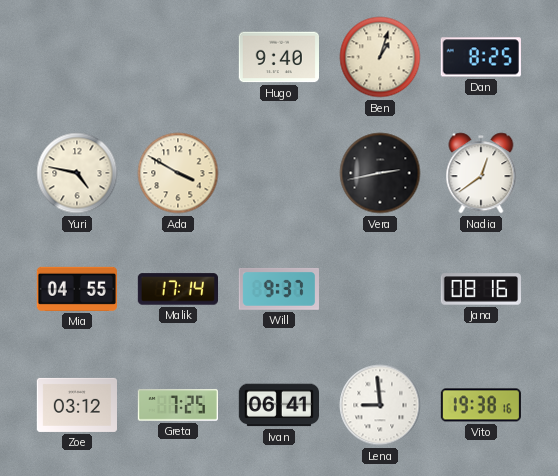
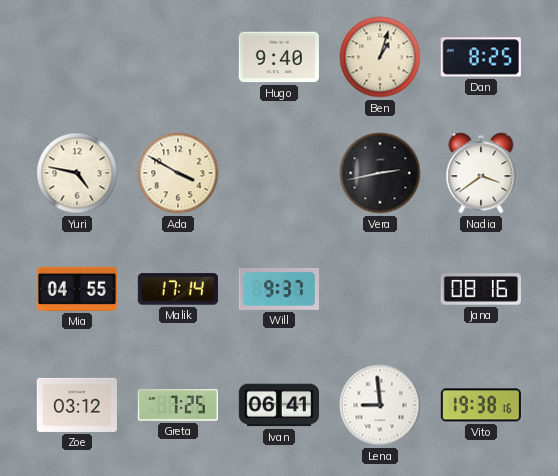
Nadia: 12:39 -> 3:39 (481, 173)
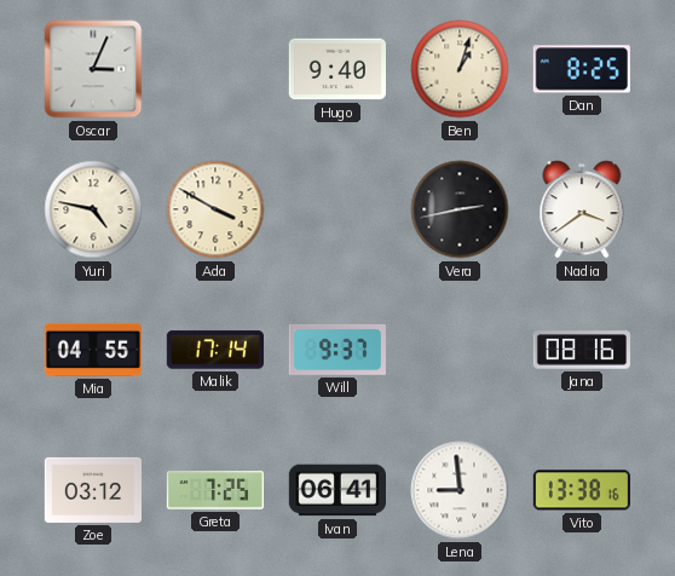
Oscar: none -> 3:04 (93, 69)
Vito: 19:38 -> 13:38 (582, 490)
